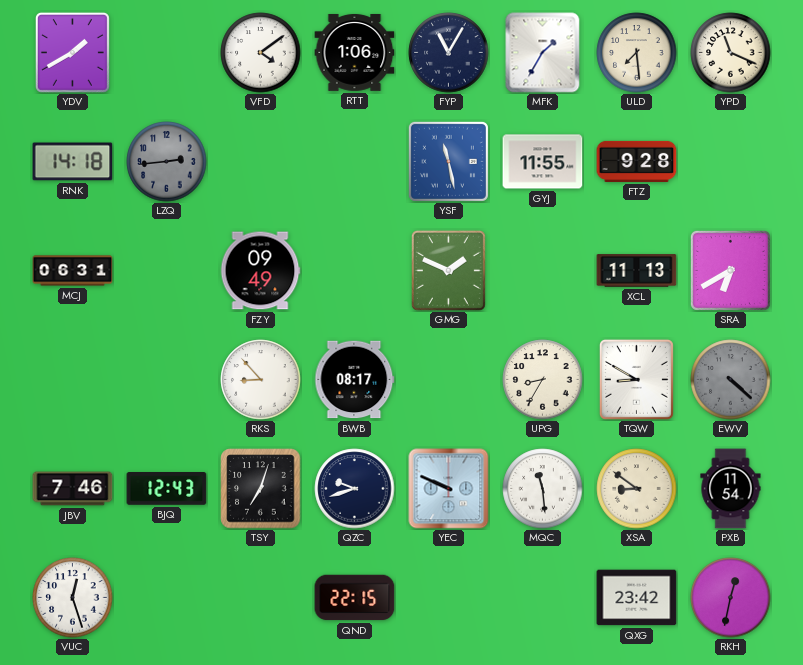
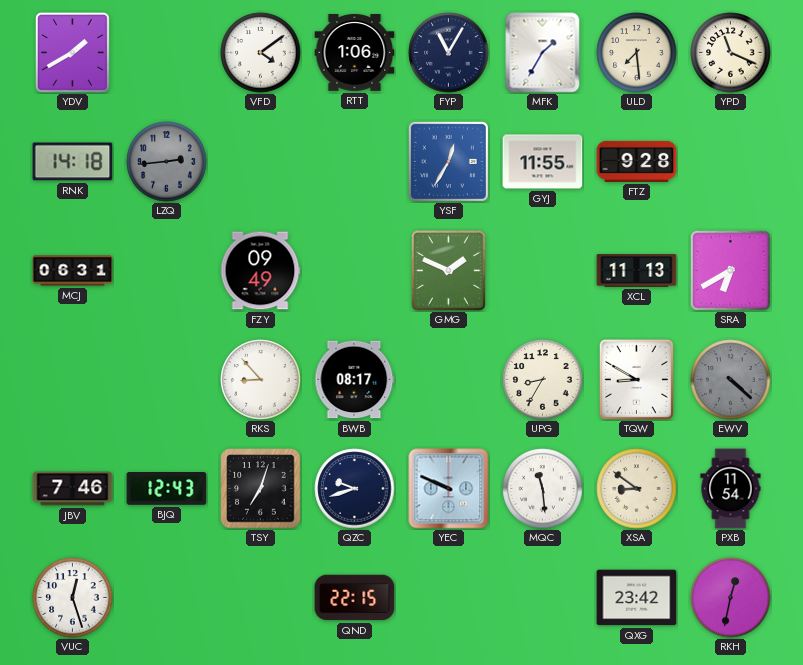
YSF: 11:28 -> 12:35 (448, 161)
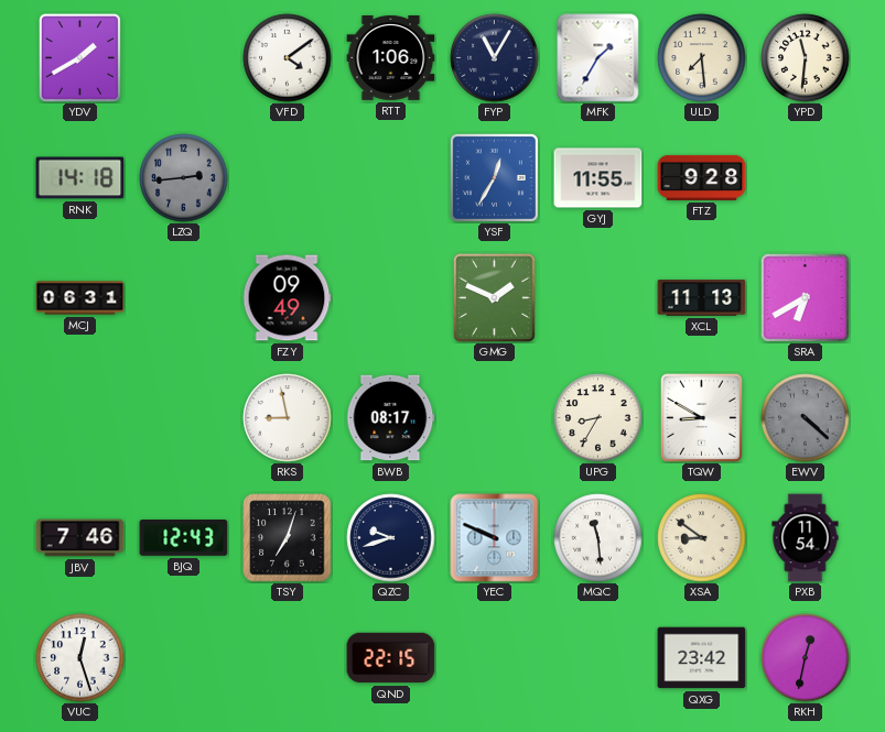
YPD: 11:19 -> 11:31 (806, 58)
RKS: 8:53 -> 8:58 (288, 418)
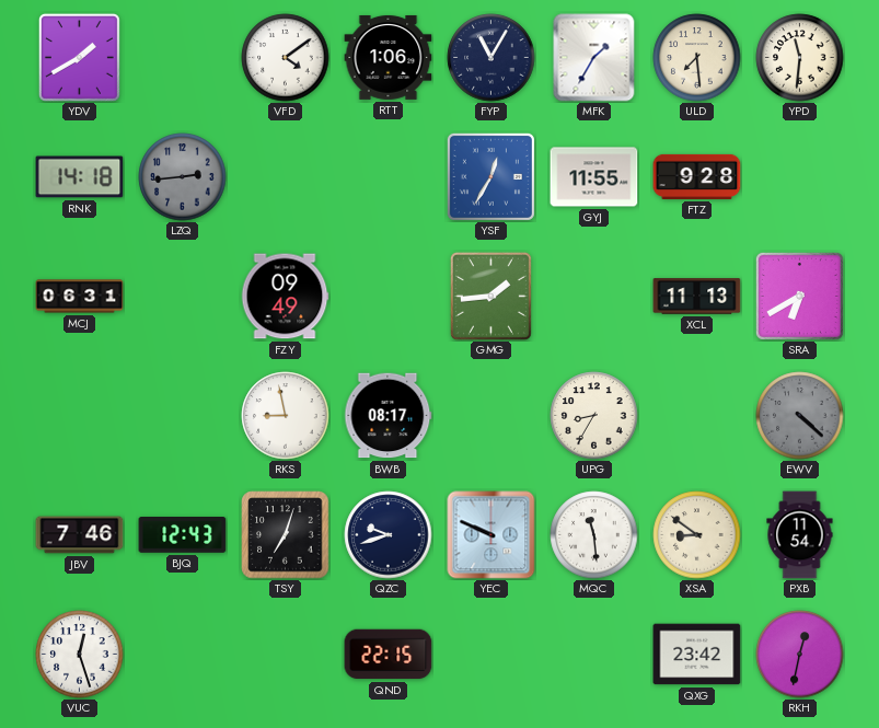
GMG: 1:49 -> 1:44 (490, 296)
TQW: 8:50 -> none (701, 417)
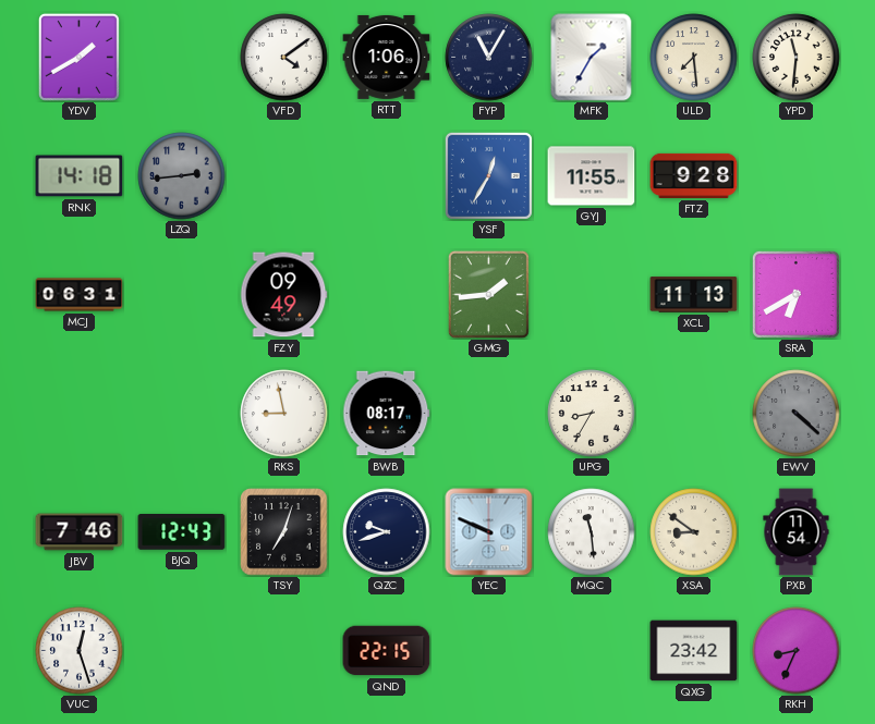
RKH: 12:32 -> 8:34 (797, 651)
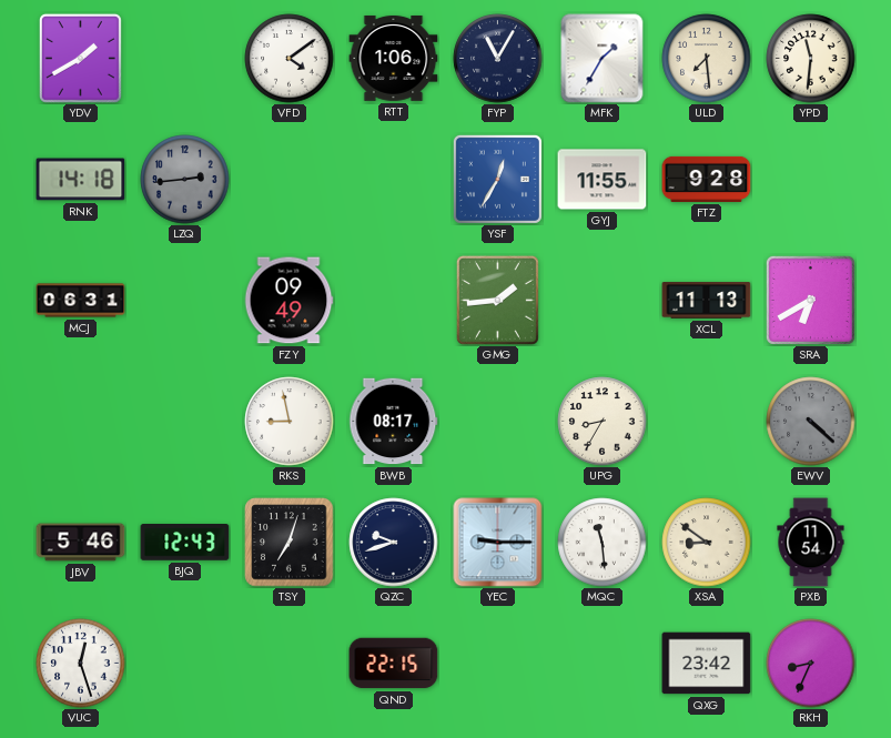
JBV: 7:46 -> 5:46 (81, 543)
YEC: 9:49 -> 9:15 (498, 543)
